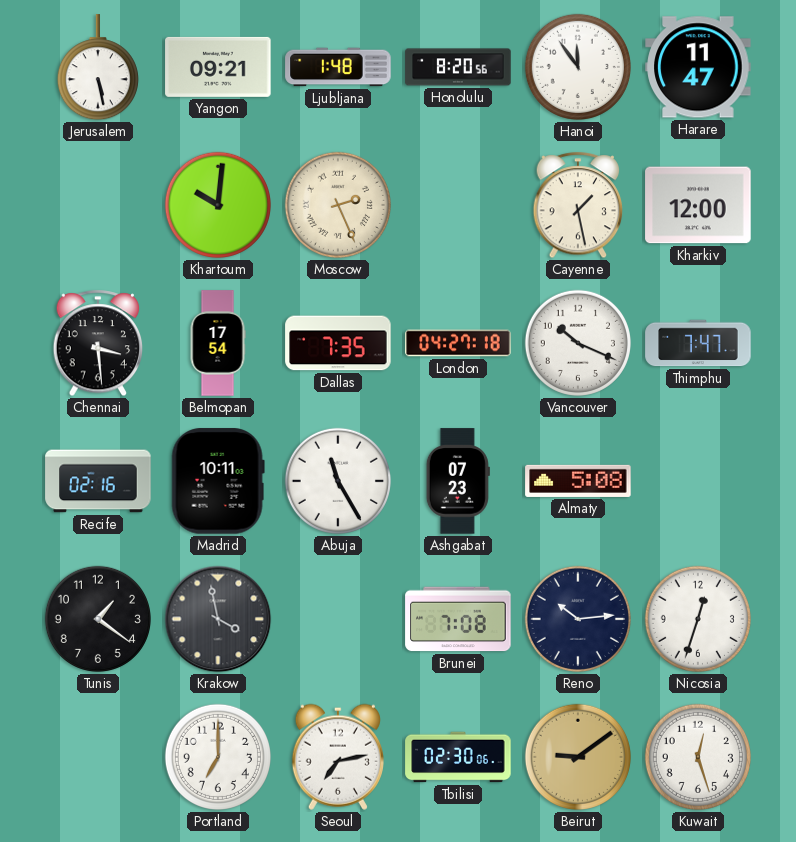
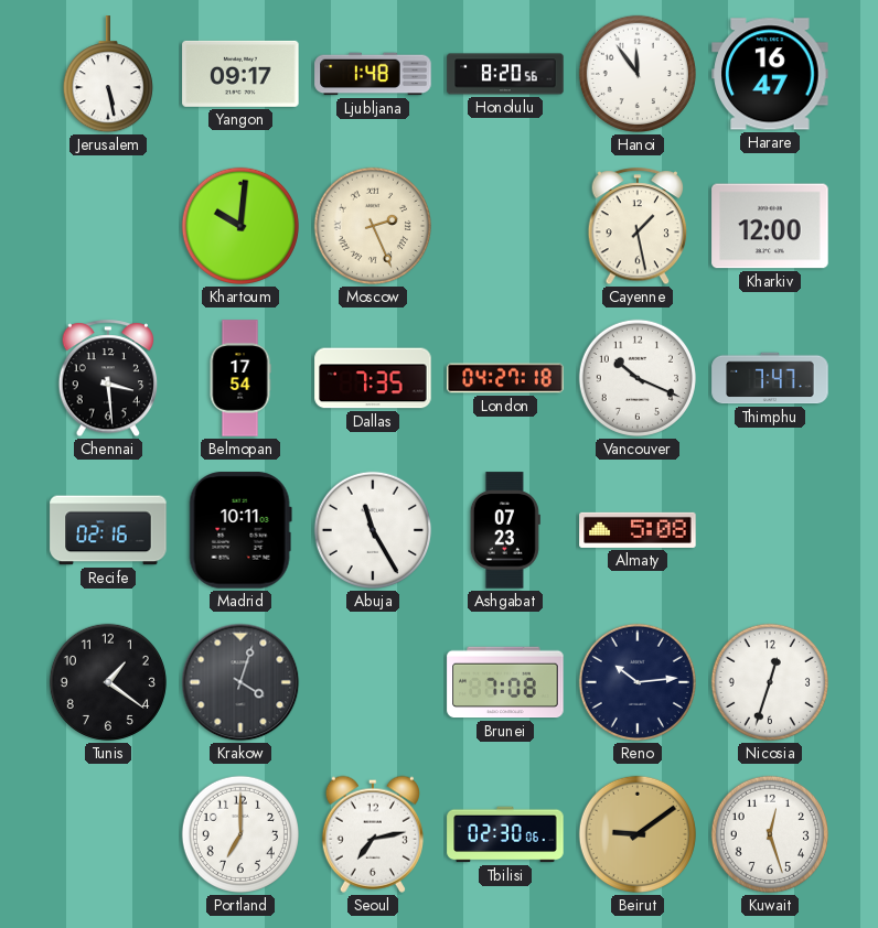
Yangon: 09:21 -> 09:17 (240, 74)
Harare: 11:47 -> 16:47 (770, 74)
Krakow: 3:58 -> 4:03 (240, 682)
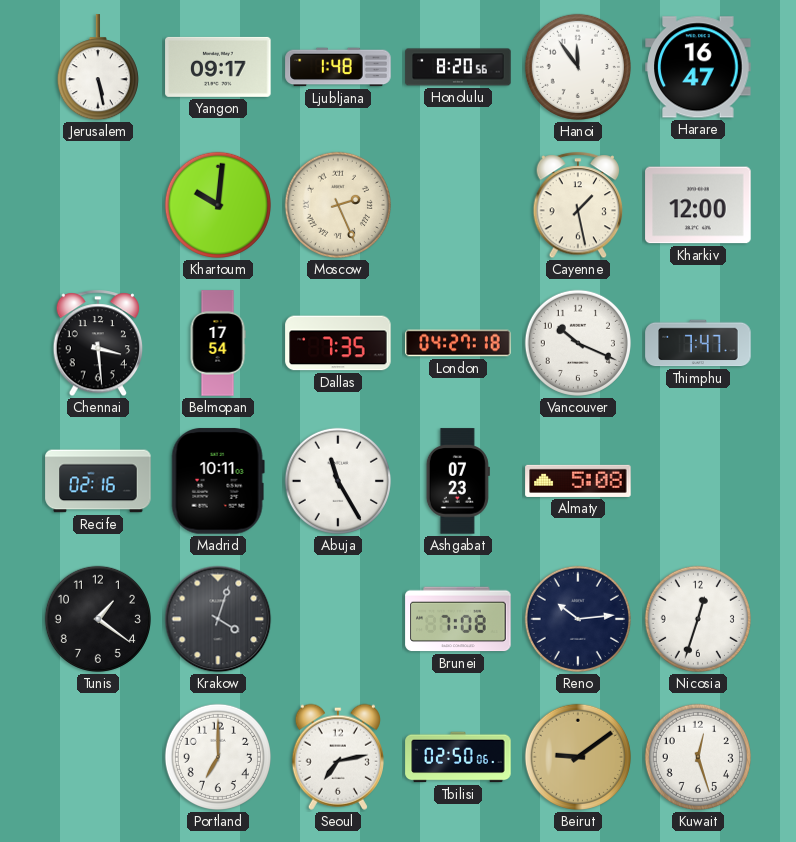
Tbilisi: 02:30 -> 02:50 (458, 757)
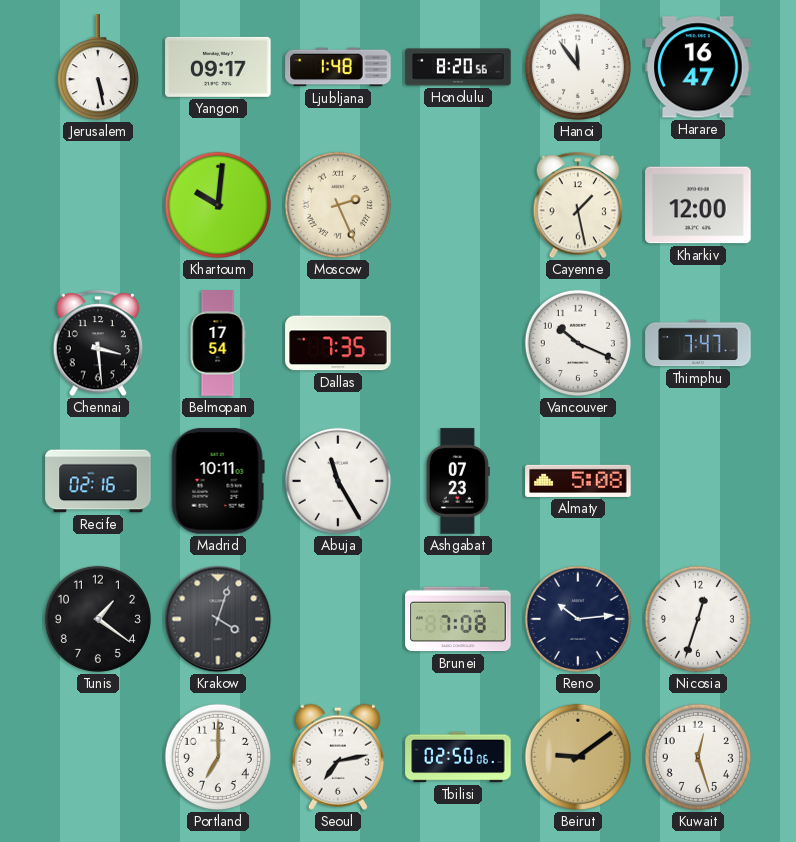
London: 04:27 -> none (458, 343)
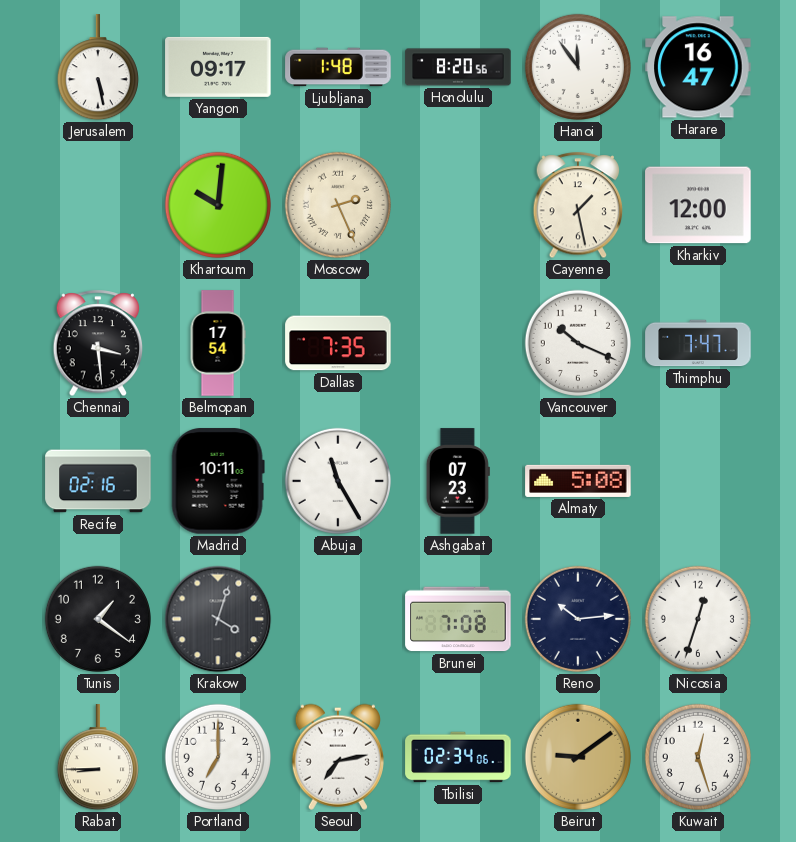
Rabat: none -> 8:45 (98, 758)
Tbilisi: 02:50 -> 02:34 (458, 757)
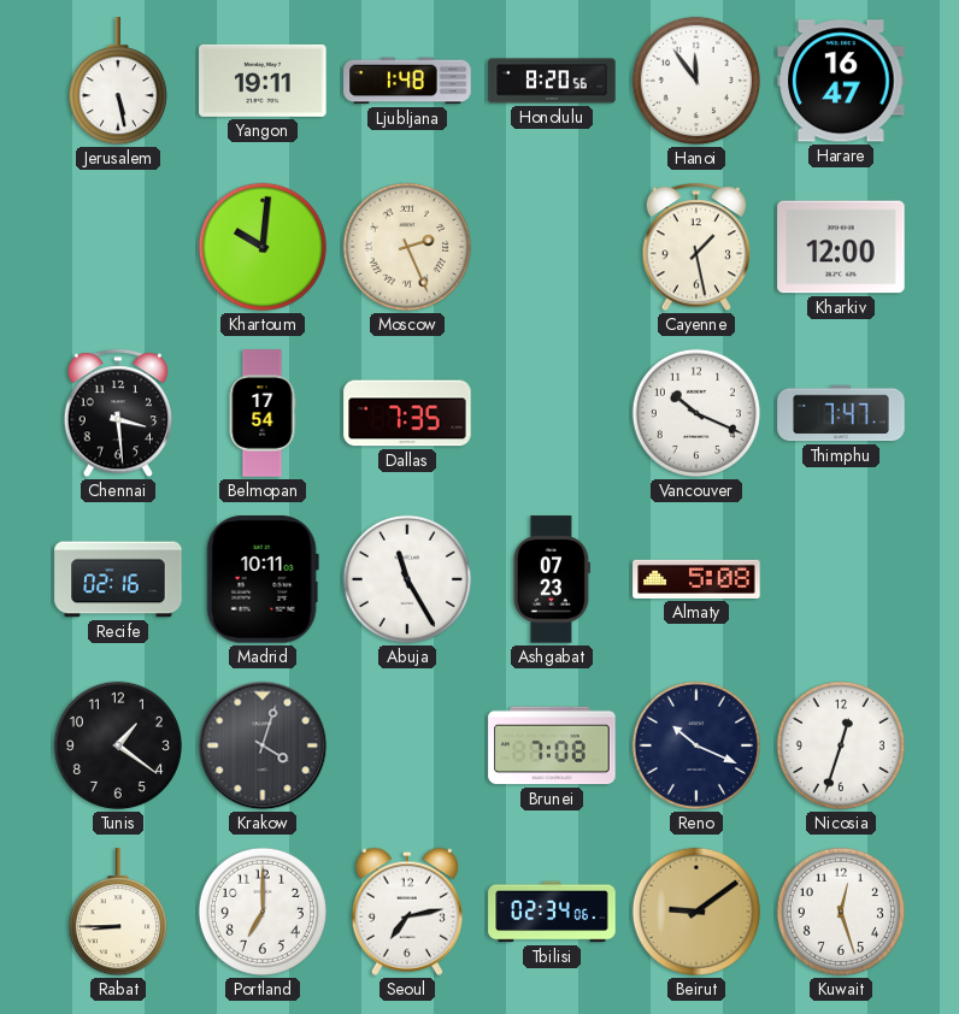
Yangon: 09:17 -> 19:11 (263, 81)
Reno: 10:14 -> 10:19 (696, 745)
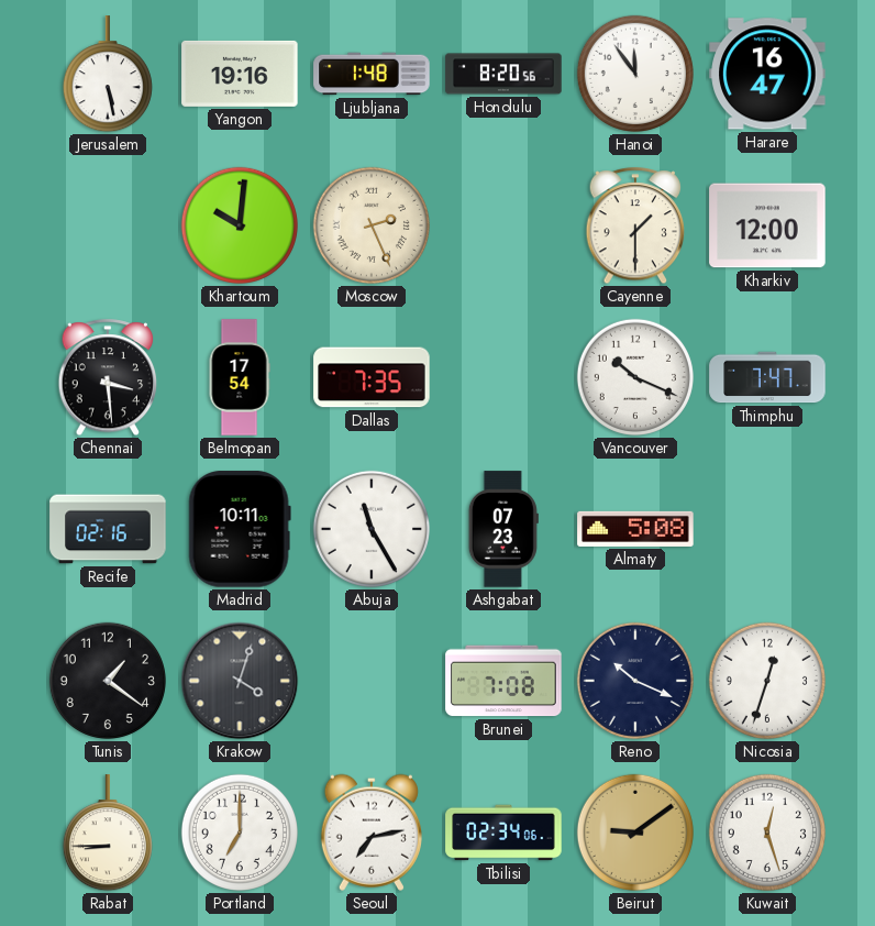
Yangon: 19:11 -> 19:16 (240, 74)
Cayenne: 1:28 -> 1:30 (635, 227)
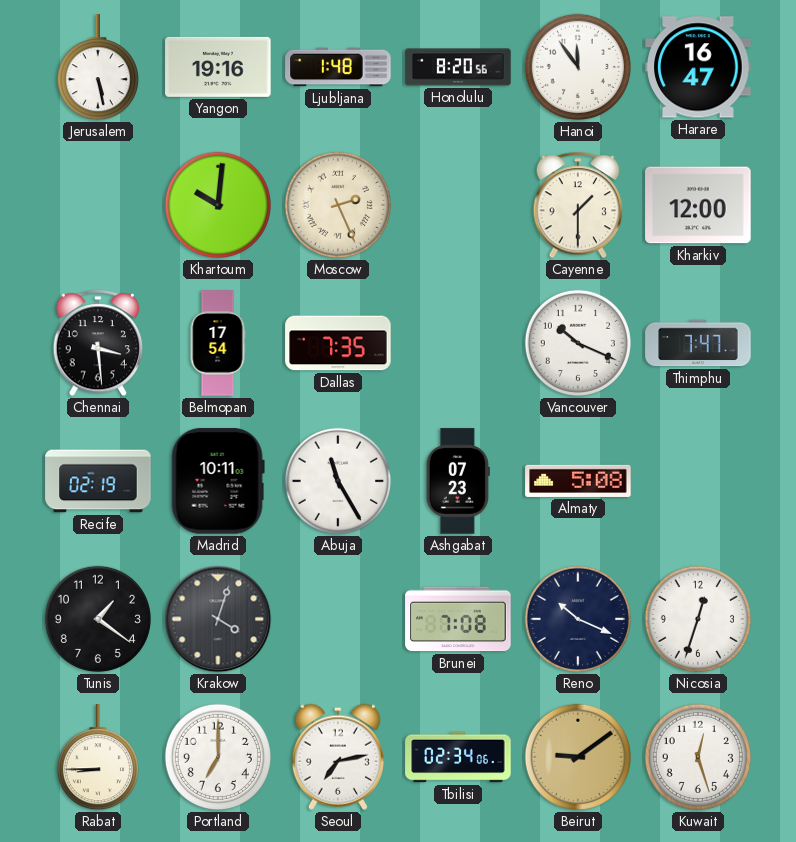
Recife: 02:16 -> 02:19 (98, 481)
